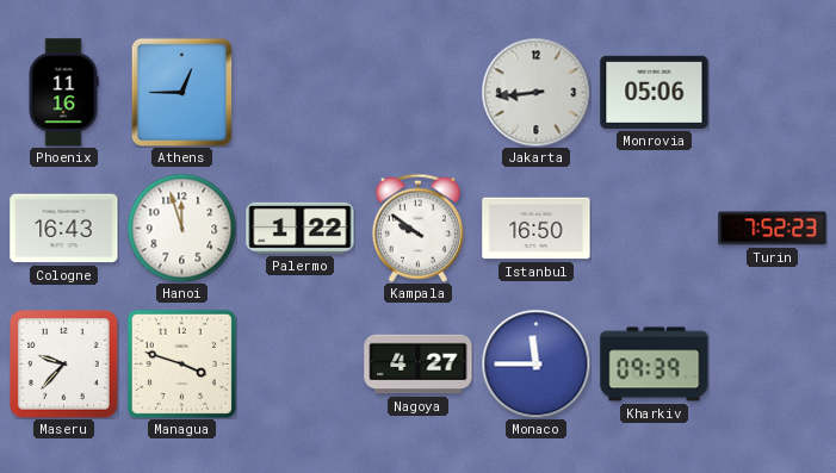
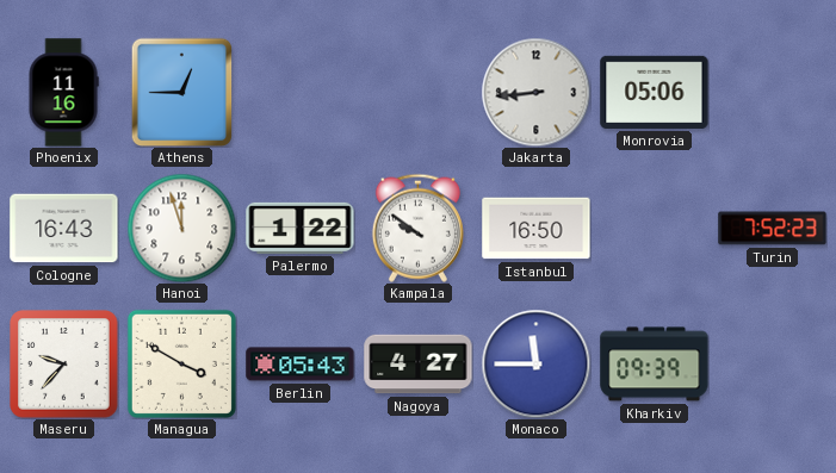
Managua: 3:48 -> 3:50 (181, 363)
Berlin: none -> 05:43 (301, 365)
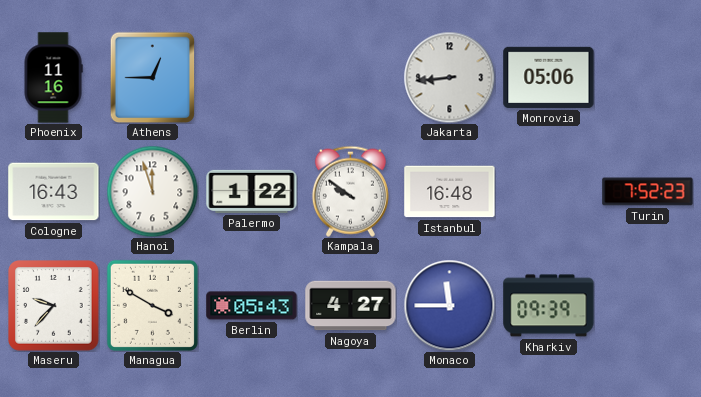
Istanbul: 16:50 -> 16:48 (450, 192)
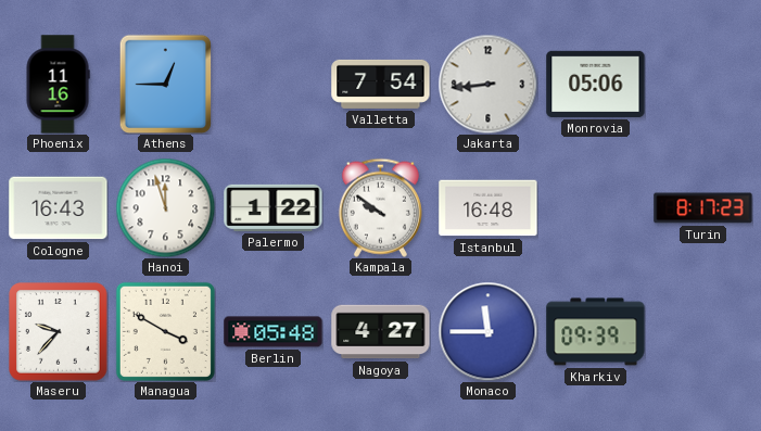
Valletta: none -> 7:54 (381, 84)
Turin: 7:52 -> 8:17 (703, 208)
Berlin: 05:43 -> 05:48 (274, 332)
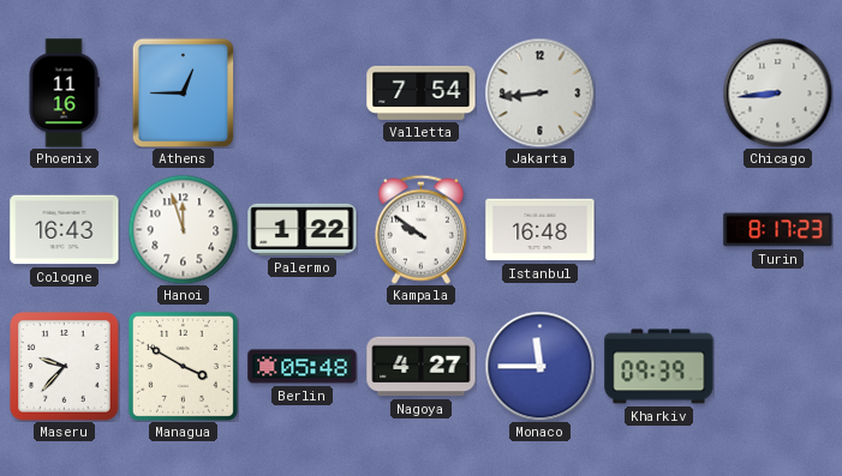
Monrovia: 05:06 -> none (596, 84)
Chicago: none -> 8:44 (777, 92)
